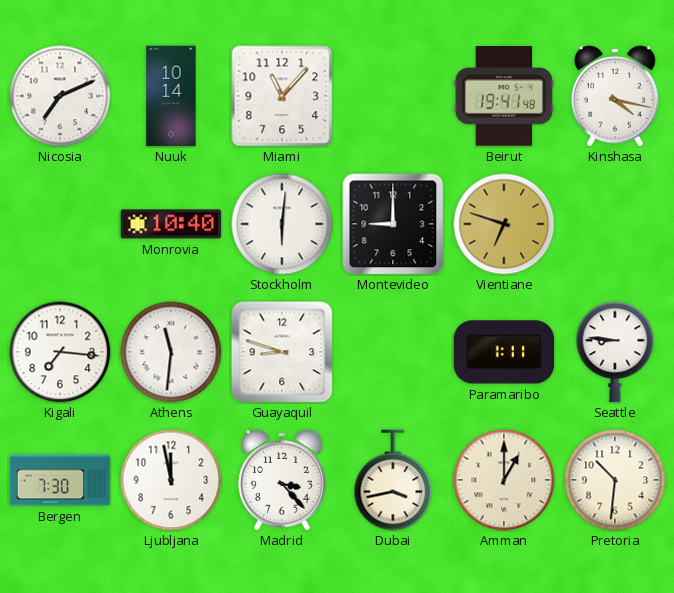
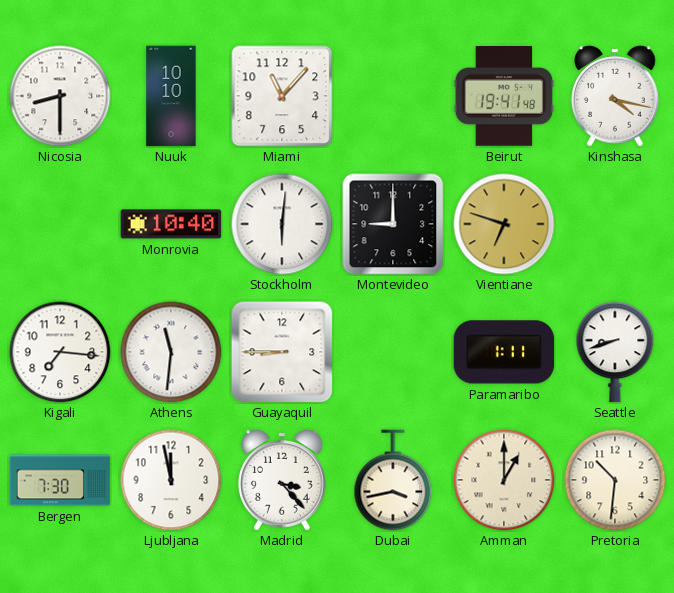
Nicosia: 7:11 -> 8:30 (60, 96)
Nuuk: 10:14 -> 10:10 (171, 96)
Guayaquil: 8:48 -> 8:45 (282, 352)
Seattle: 8:46 -> 8:42 (615, 352)
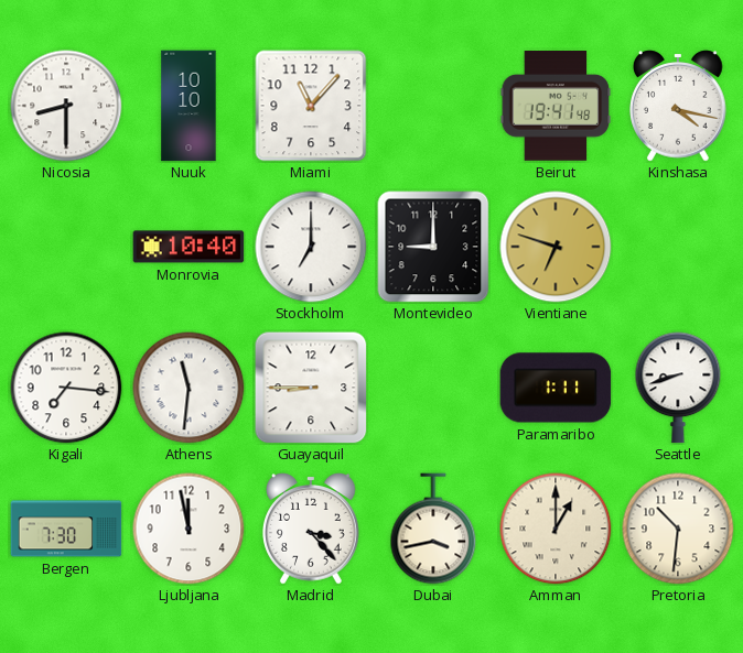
Stockholm: 6:01 -> 7:00 (311, 247)
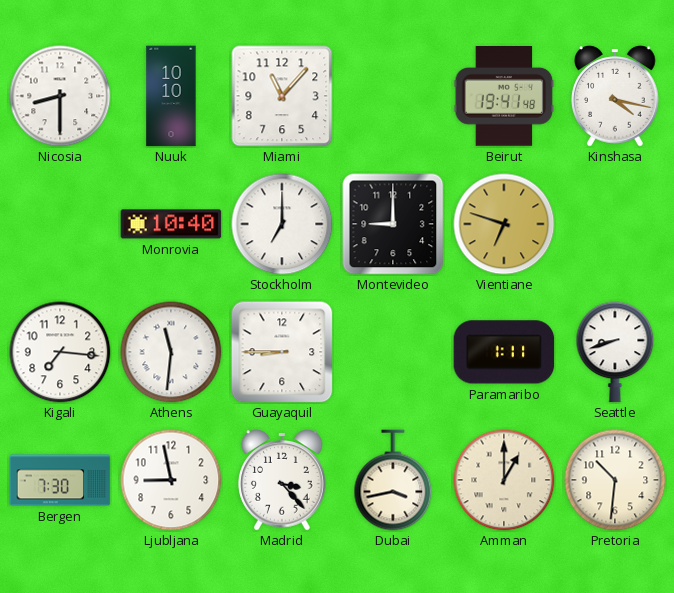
Ljubljana: 11:58 -> 8:58 (171, 480)
